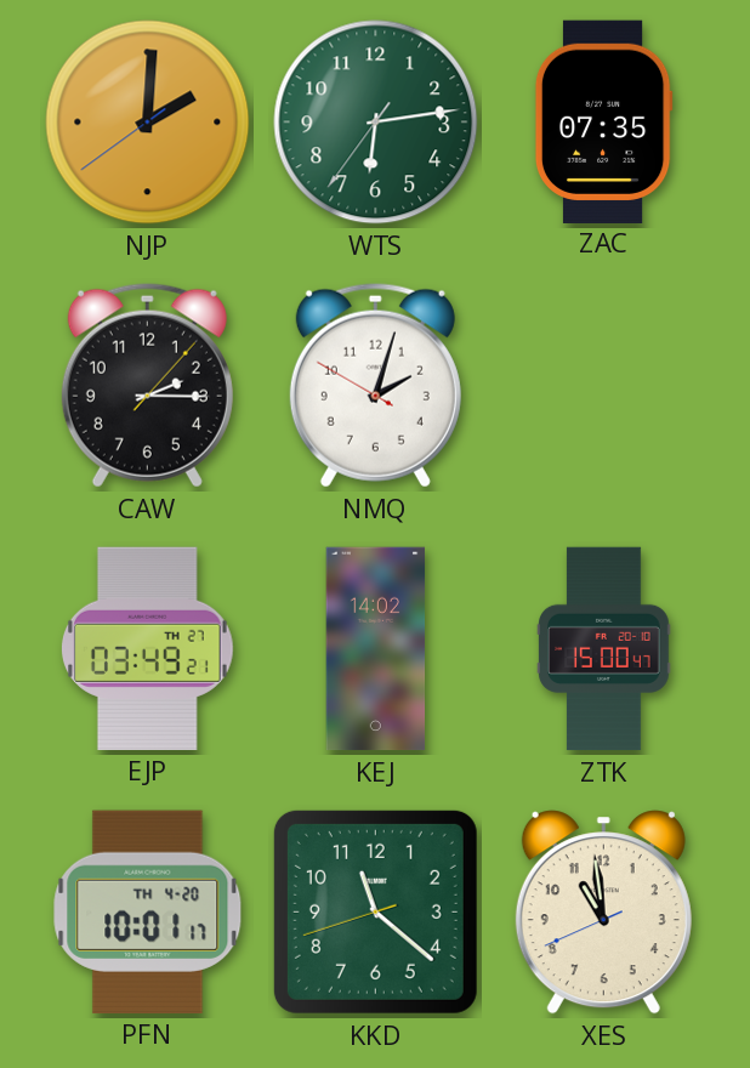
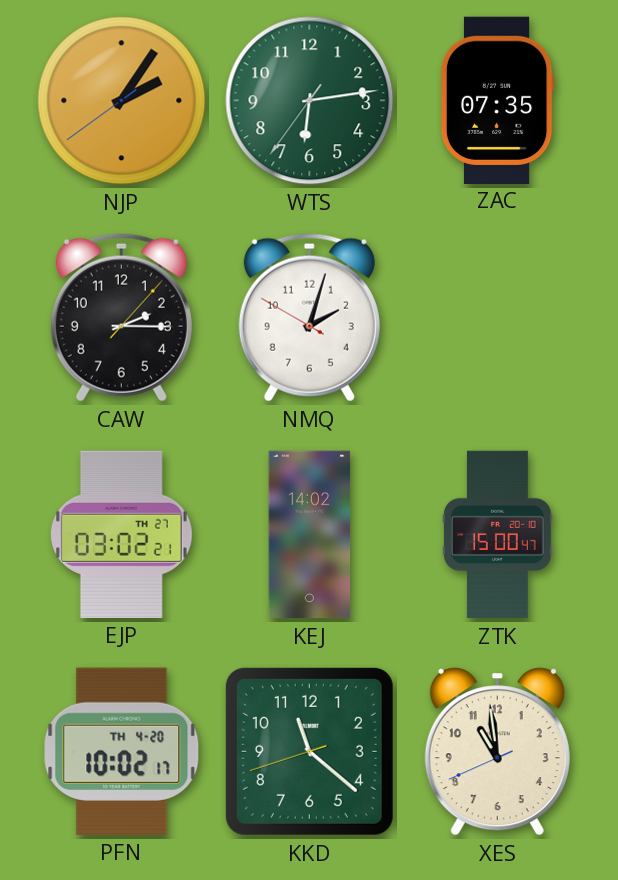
NJP: 2:00 -> 2:05 (122, 101)
EJP: 03:49 -> 03:02 (121, 534)
PFN: 10:01 -> 10:02 (122, 751)
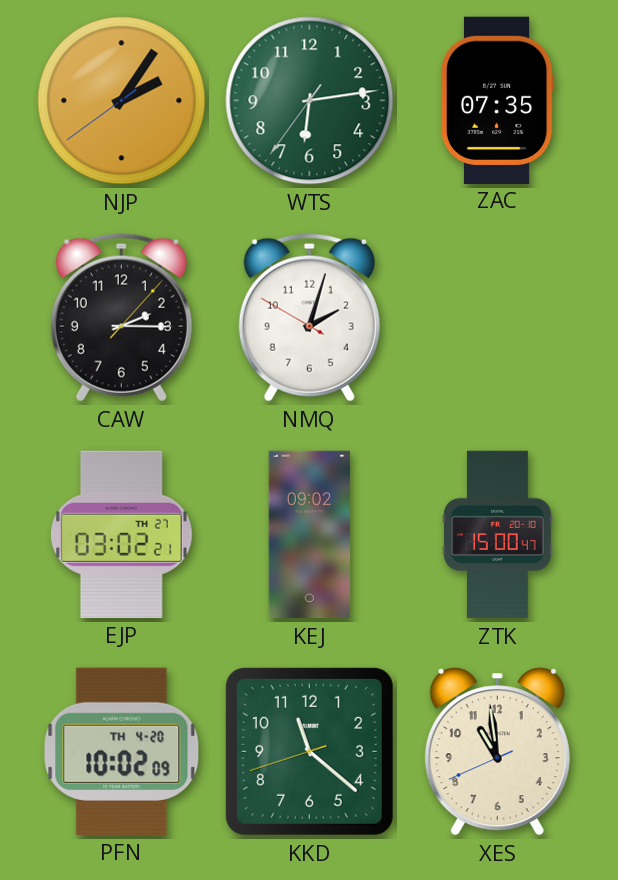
KEJ: 14:02 -> 09:02 (310, 535)
PFN: 10:02:17 -> 10:02:09 (122, 751)
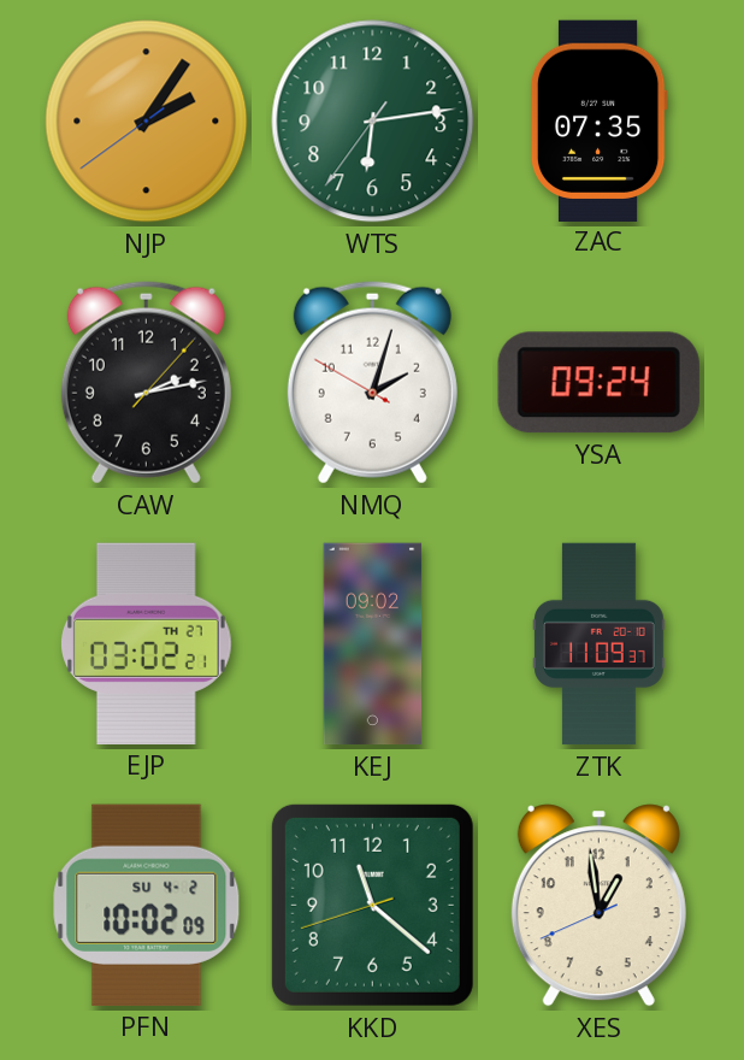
CAW: 2:15 -> 2:13 (146, 383)
YSA: none -> 09:24 (598, 383)
ZTK: 15:00 -> 11:09 (600, 644)
PFN date: TH 4-20 -> SU 4-2 (147, 905)
XES: 10:58 -> 12:58 (598, 906)
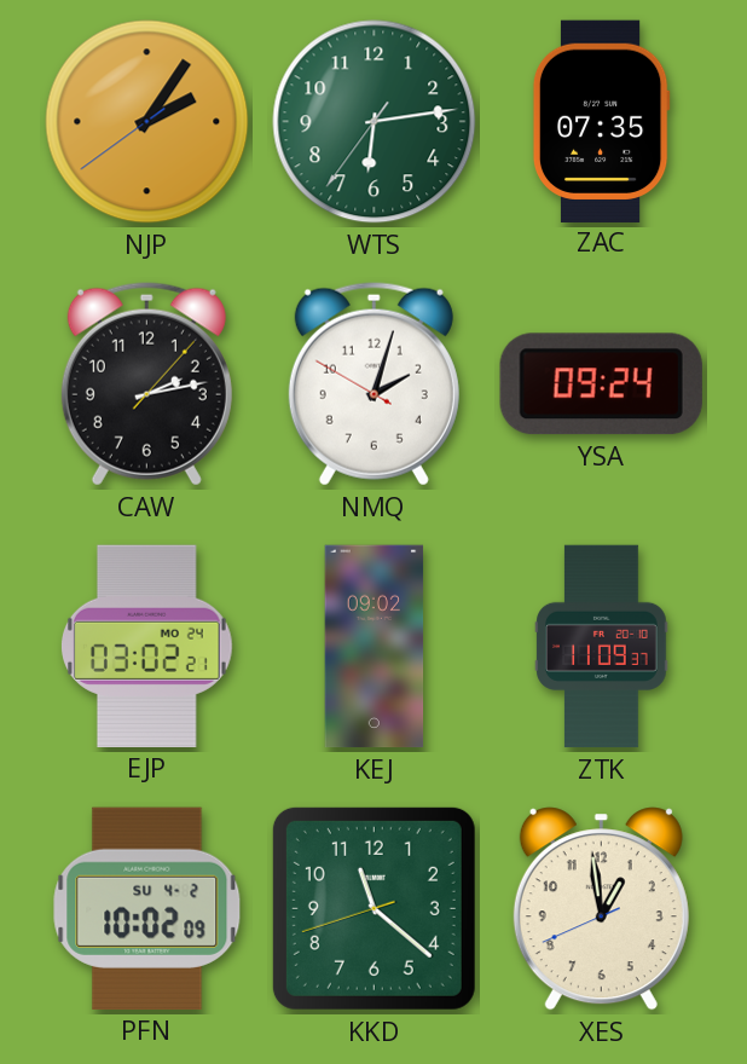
EJP date: TH 27 -> MO 24 (146, 646)
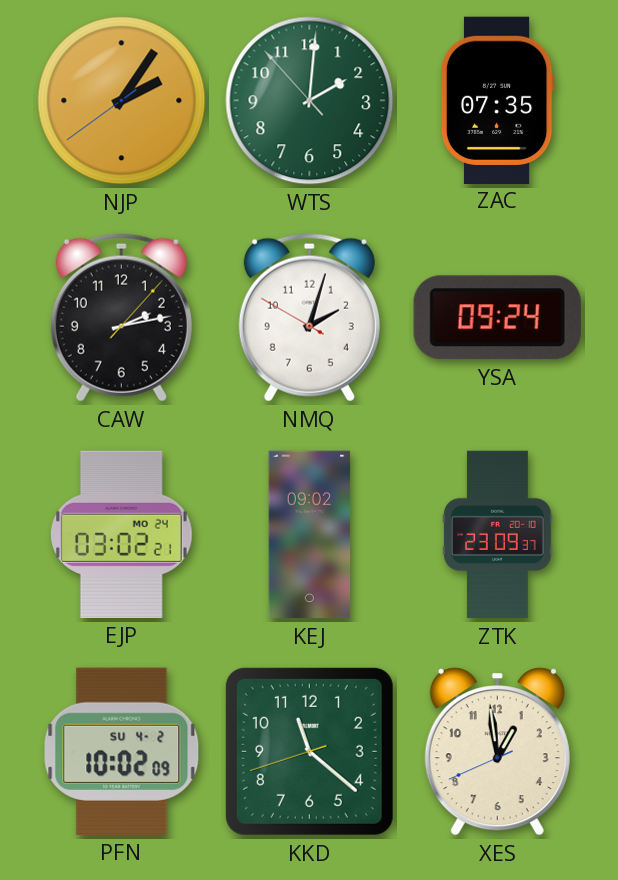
WTS: 6:13 -> 2:00 (310, 101)
ZTK: 11:09 -> 23:09 (498, 535)
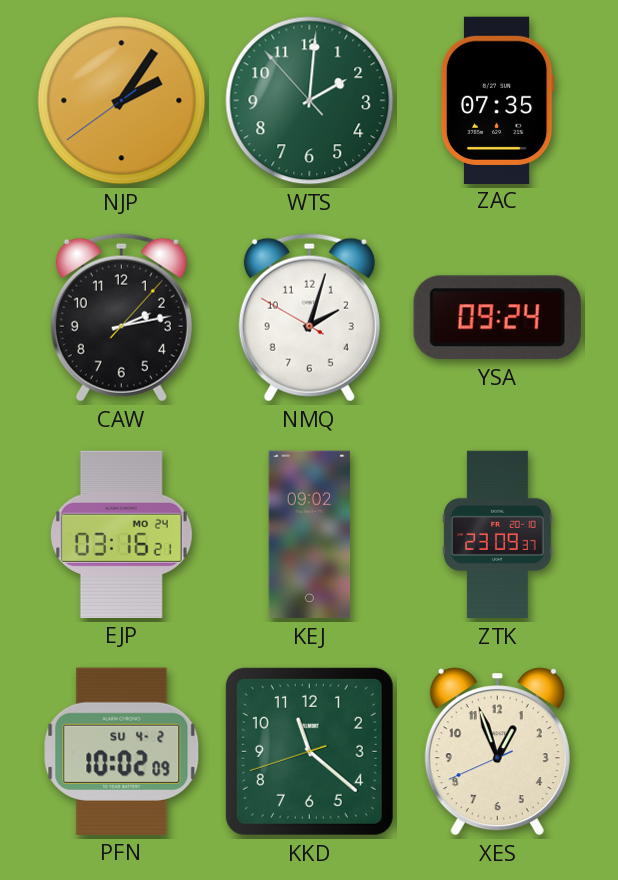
EJP: 03:02 -> 03:16 (121, 534)
XES: 12:58 -> 12:56 (497, 752)
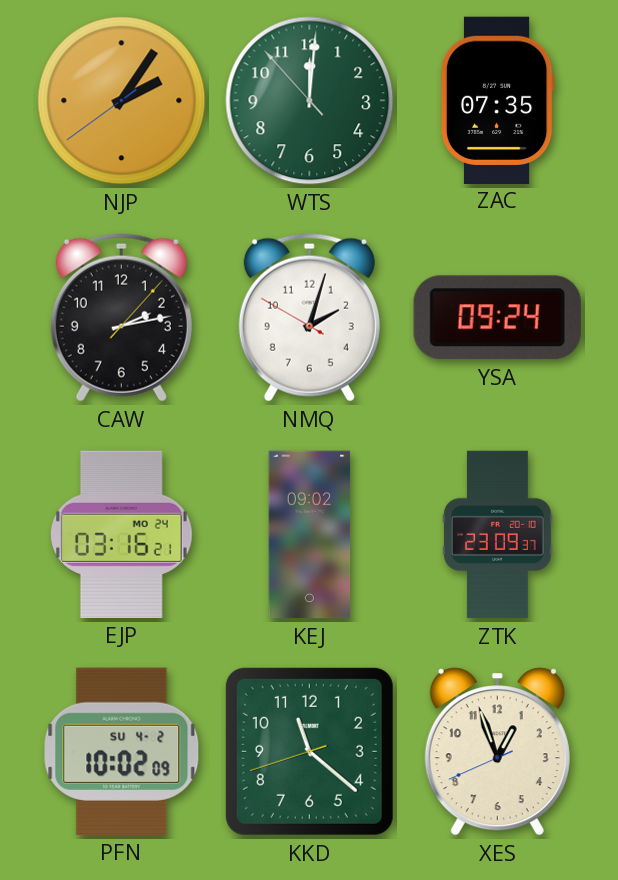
WTS: 2:00 -> 12:00 (310, 101)
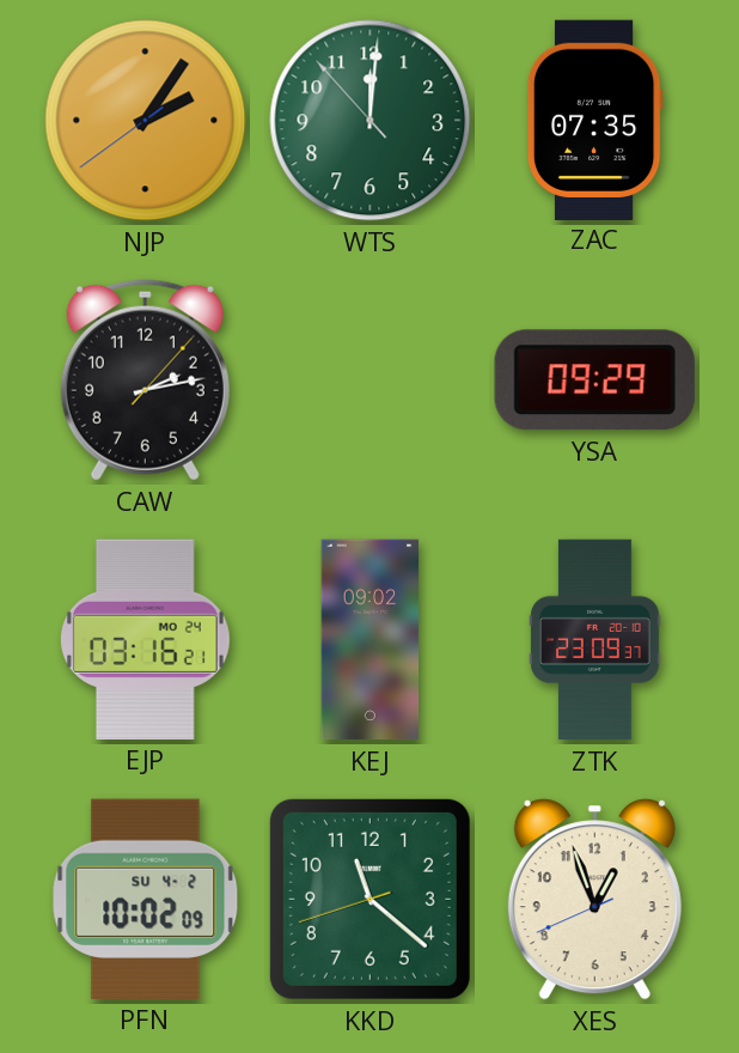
NMQ: 2:02 -> none (309, 318)
YSA: 09:24 -> 09:29 (594, 381)
